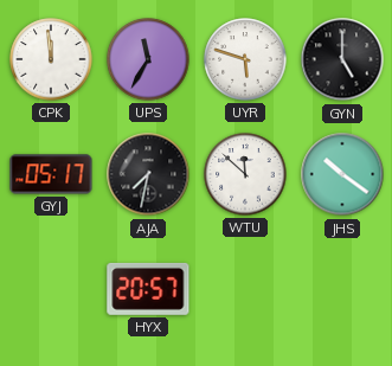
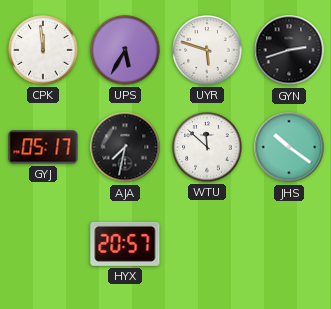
UPS: 11:35 -> 5:35 (125, 50)
GYN: 5:00 -> 2:42 (289, 50)
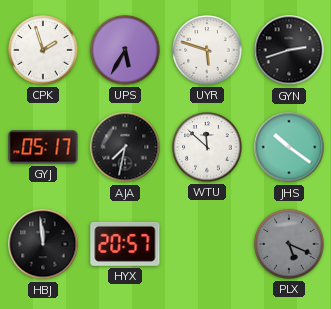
CPK: 11:59 -> 1:57 (43, 50)
HBJ: none -> 11:59 (43, 244)
PLX: none -> 5:19 (289, 244)
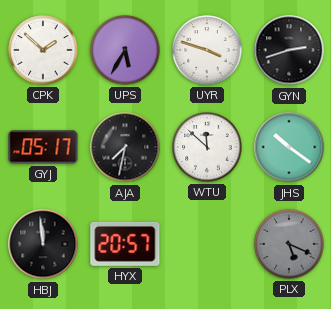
CPK: 1:57 -> 1:52 (43, 50)
UYR: 5:48 -> 3:48 (207, 50)
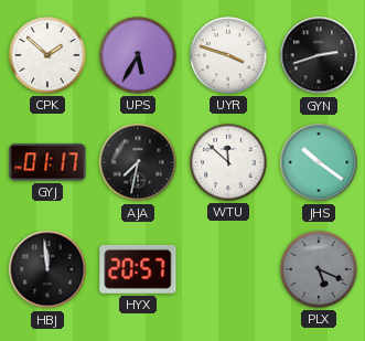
GYJ: 05:17 -> 01:17 (47, 162)
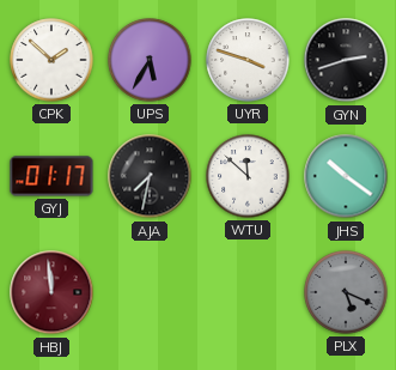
HBJ dial: black -> burgundy (51, 292)
HYX: 20:57 -> none (138, 269)
